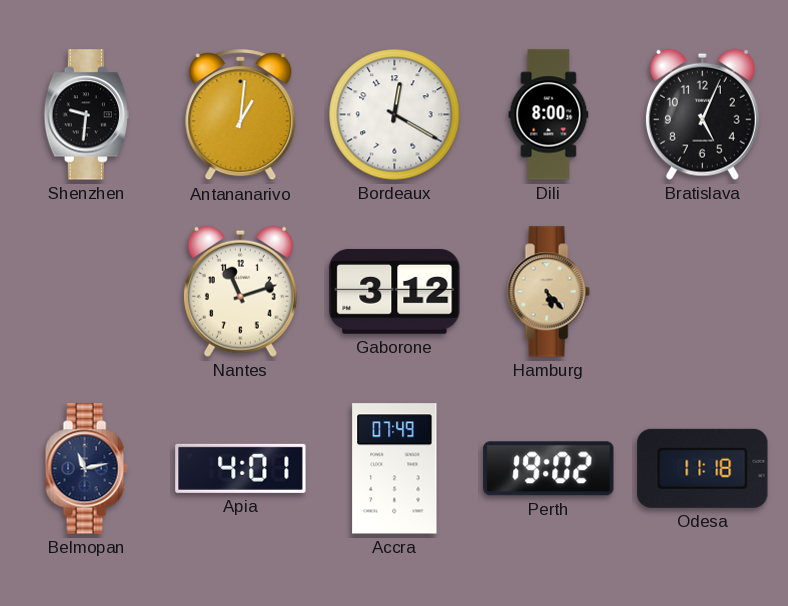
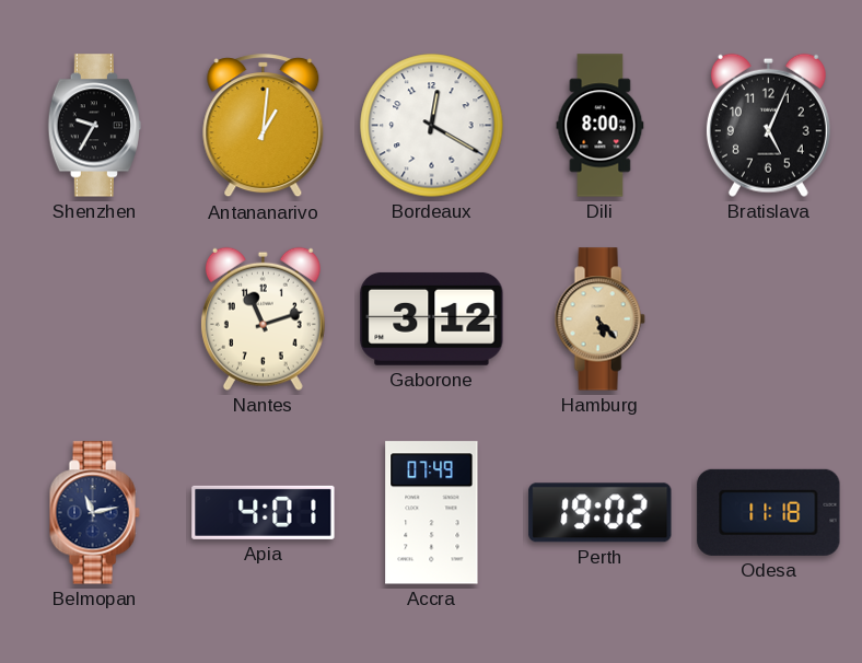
Shenzhen: 9:31 -> 9:35 (94, 126)
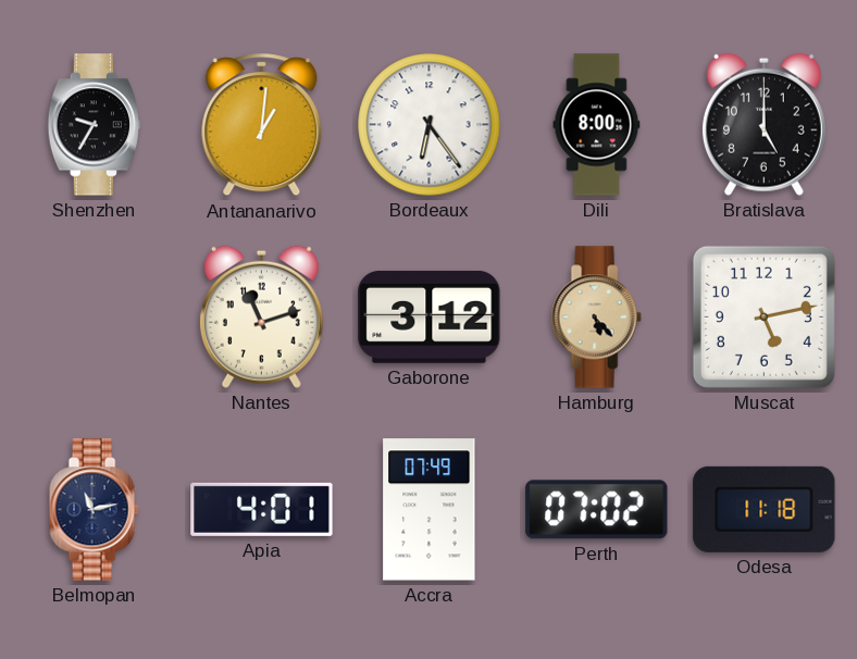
Bordeaux: 12:20 -> 6:24 (430, 125)
Bratislava: 5:04 -> 5:00 (763, 124)
Muscat: none -> 5:13 (763, 316)
Perth: 19:02 -> 07:02 (597, 510)
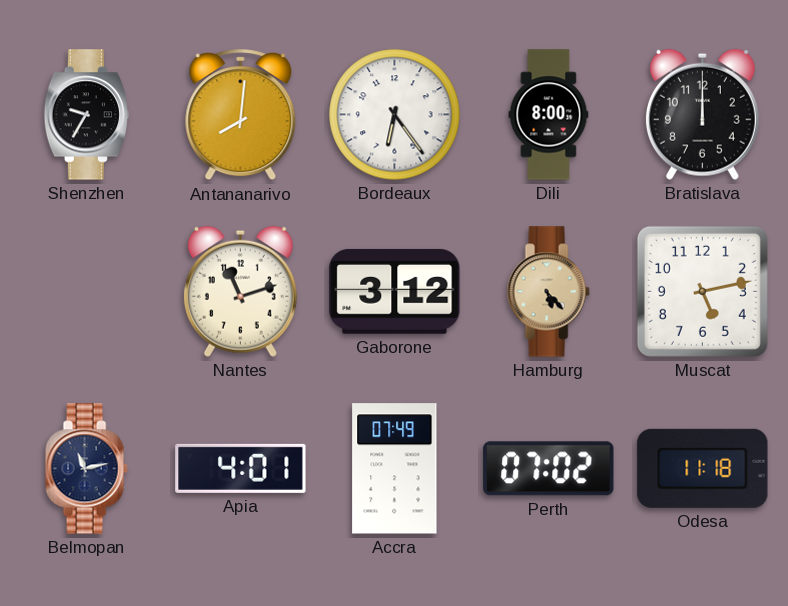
Antananarivo: 1:01 -> 8:01 (241, 115)
Bratislava: 5:00 -> 12:00 (702, 114)
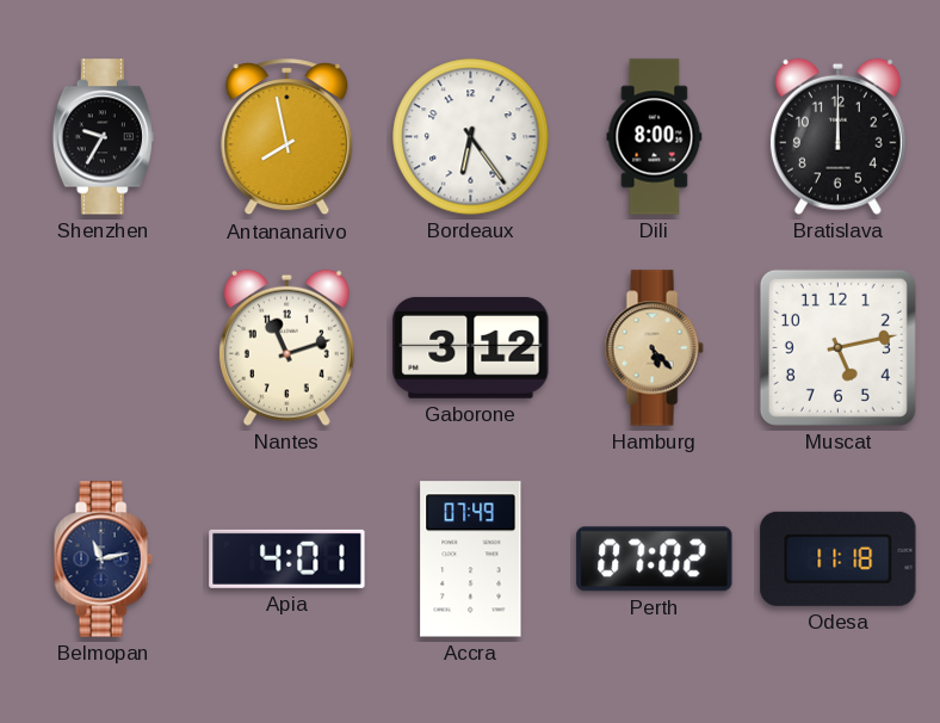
Antananarivo: 8:01 -> 7:58 (287, 137)
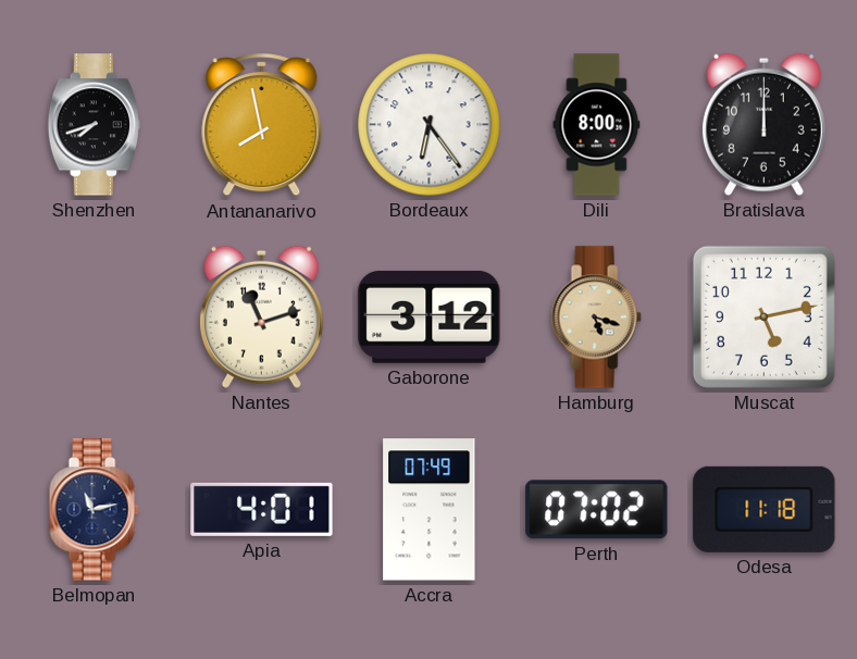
Shenzhen: 9:35 -> 7:42 (94, 125)
Hamburg: 5:23 -> 5:18 (596, 318)
